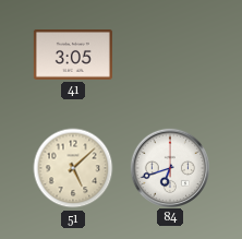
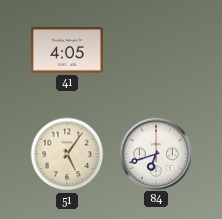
41: 3:05 -> 4:05 (67, 50)
51: 5:08 -> 5:06 (67, 154)
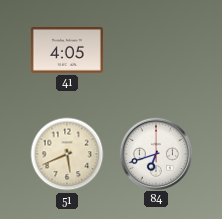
51: 5:06 -> 5:41 (67, 154)
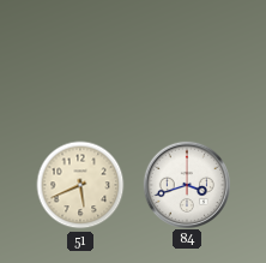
41: 4:05 -> none (67, 50)
84: 6:42 -> 3:42 (186, 184)
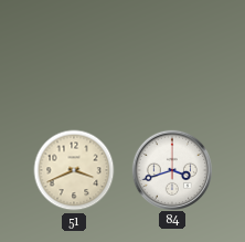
51: 5:41 -> 3:41 (74, 170)
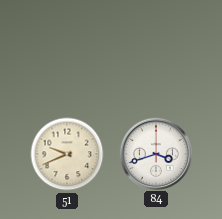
51: 3:41 -> 9:41 (67, 154)
